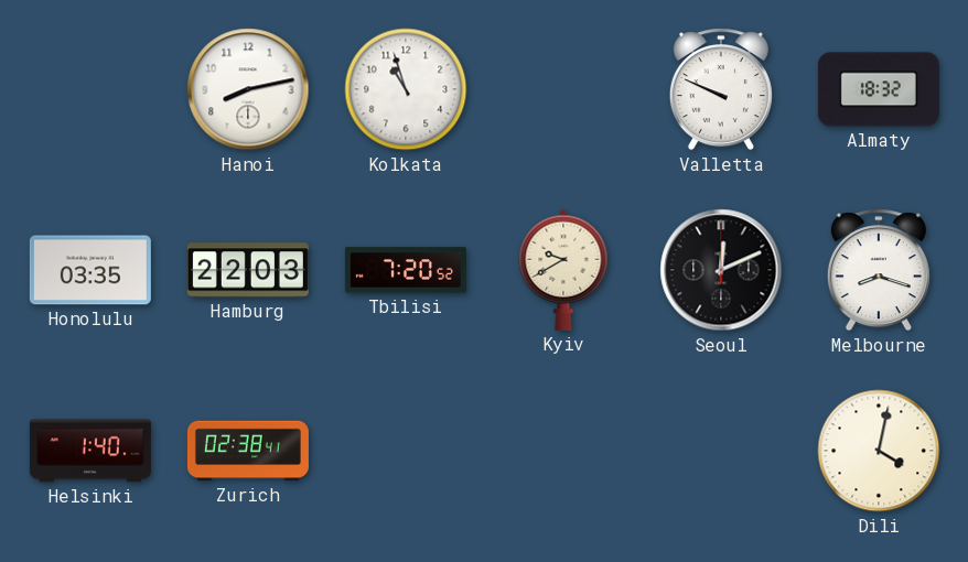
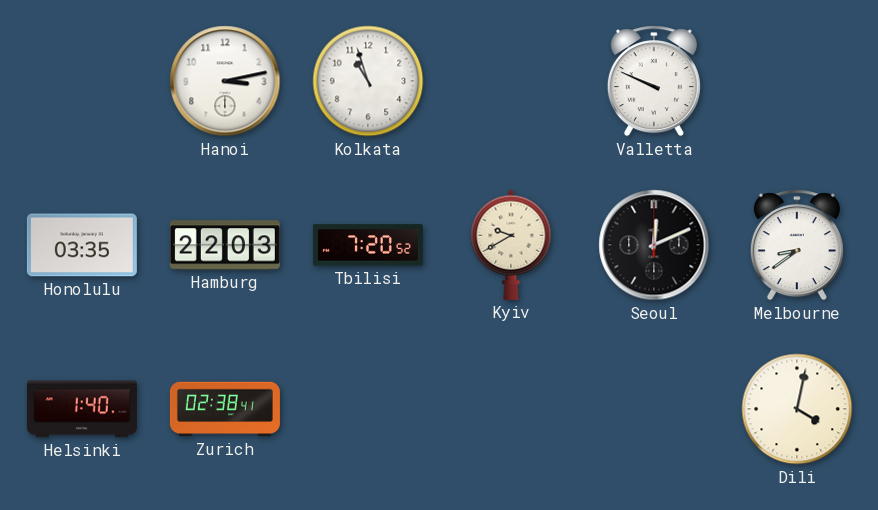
Hanoi: 8:13 -> 3:13 (225, 81)
Almaty: 18:32 -> none (879, 89)
Melbourne: 8:18 -> 8:39 (797, 245)
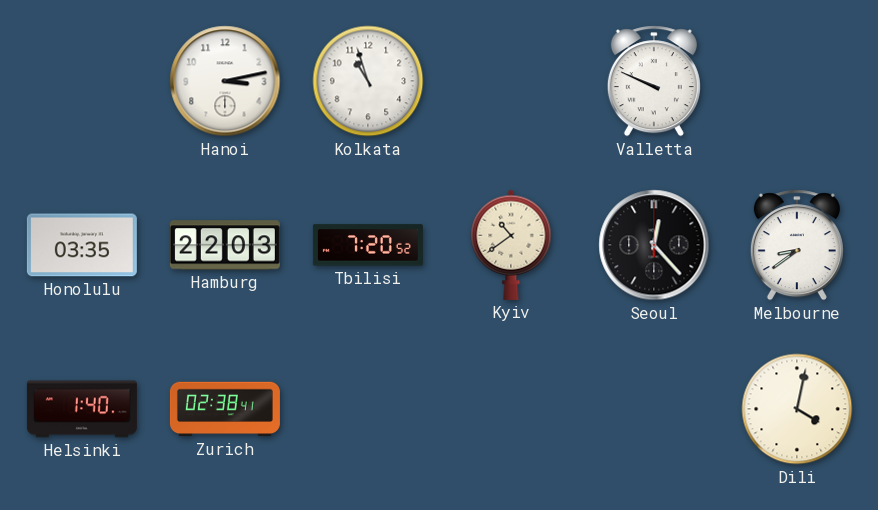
Kyiv: 9:40 -> 10:39 (511, 245)
Seoul: 12:11 -> 12:23 (654, 245)
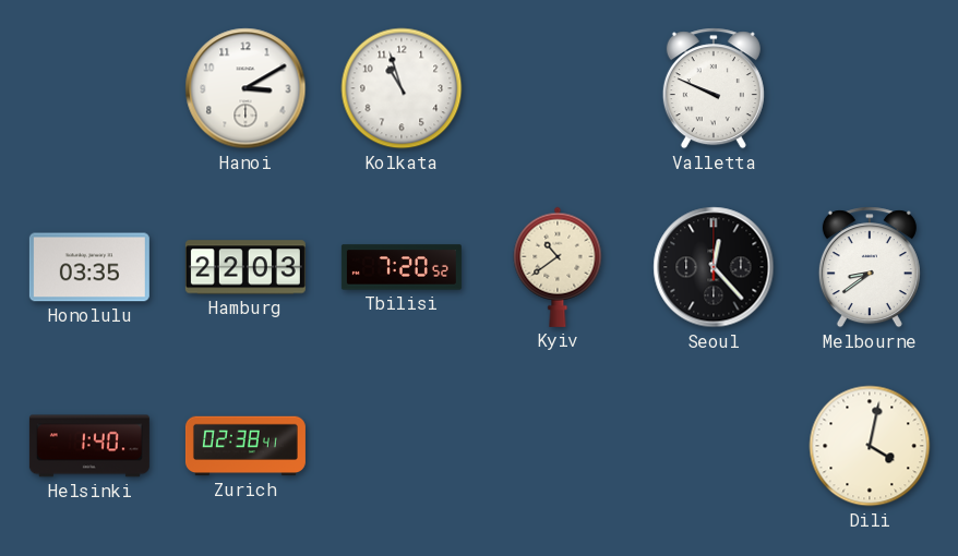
Hanoi: 3:13 -> 3:10 (246, 88)
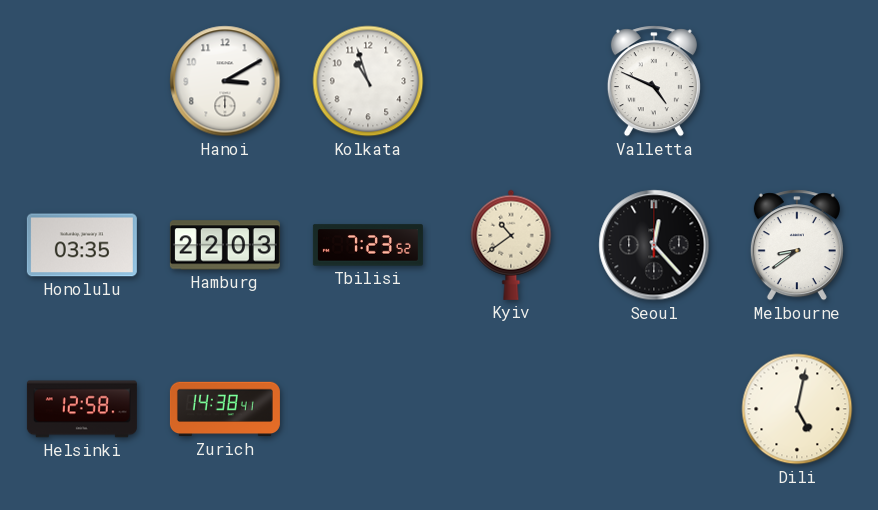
Valletta: 9:49 -> 4:49 (654, 81)
Tbilisi: 7:20 -> 7:23 (368, 245)
Helsinki: 1:40 -> 12:58 (82, 409)
Zurich: 02:38 -> 14:38 (225, 409)
Dili: 4:02 -> 5:02 (797, 409)
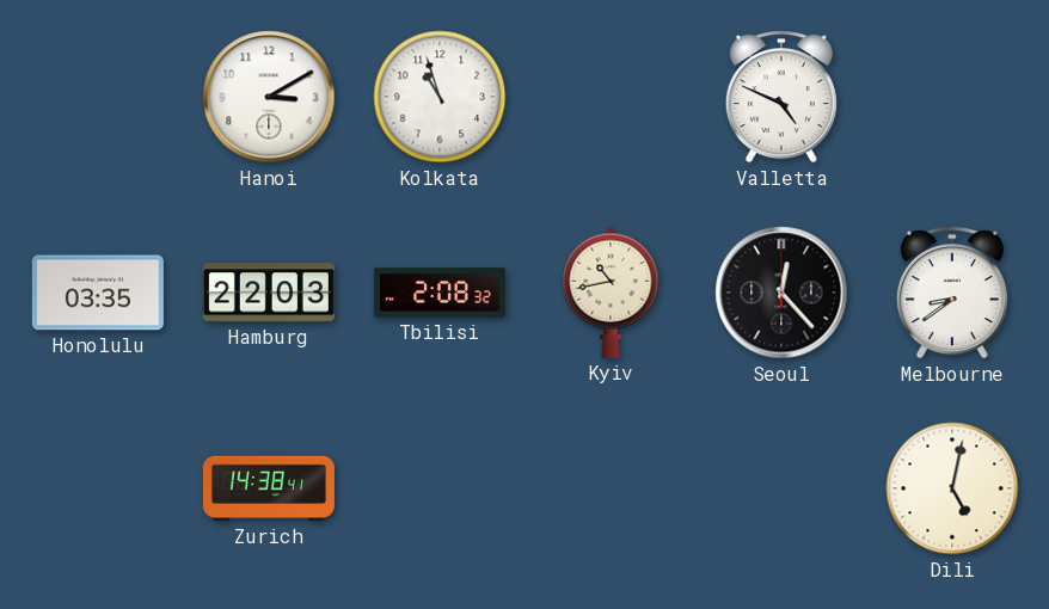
Tbilisi: 7:23 -> 2:08 (440, 293)
Kyiv: 10:39 -> 10:43 (611, 293)
Helsinki: 12:58 -> none (82, 409)
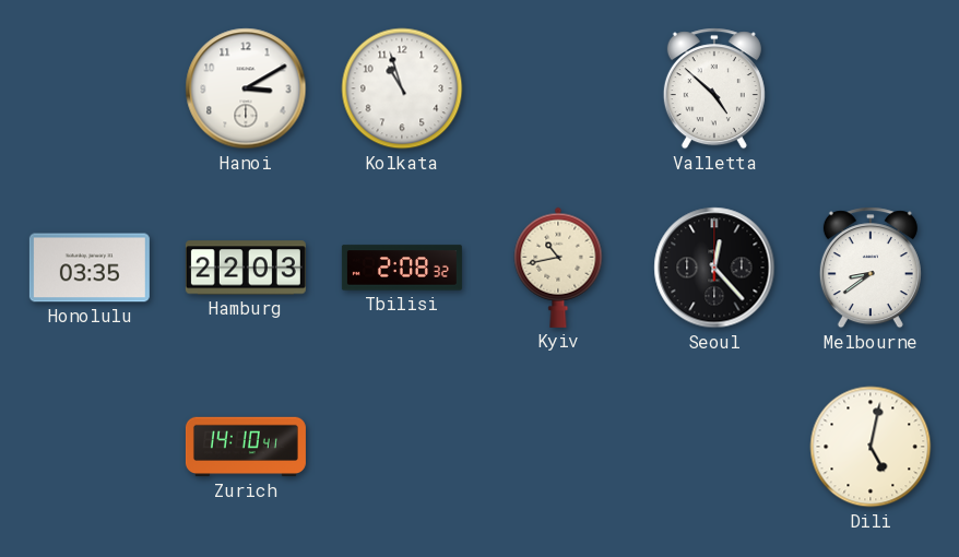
Valletta: 4:49 -> 4:52 (714, 88)
Zurich: 14:38 -> 14:10 (246, 447)
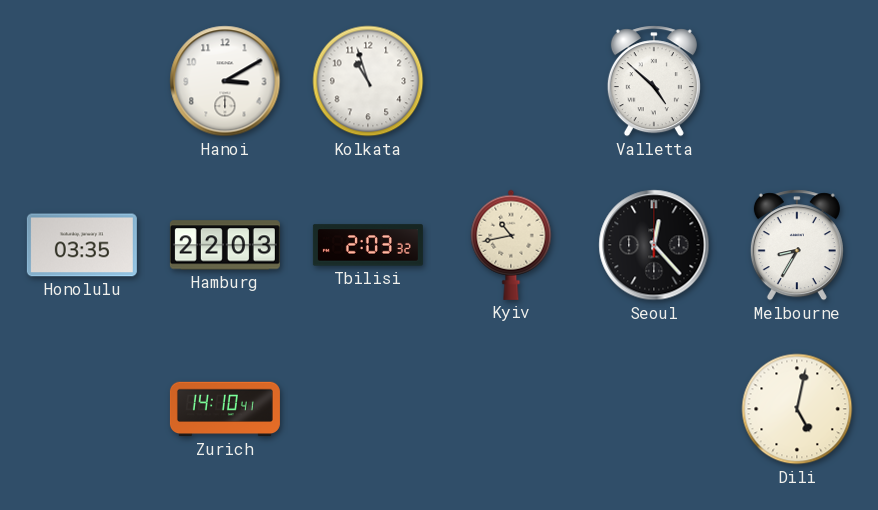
Tbilisi: 2:08 -> 2:03 (368, 245)
Melbourne: 8:39 -> 8:35 (797, 245)
